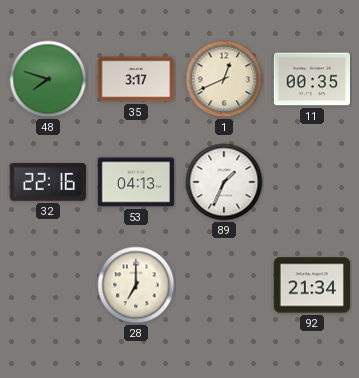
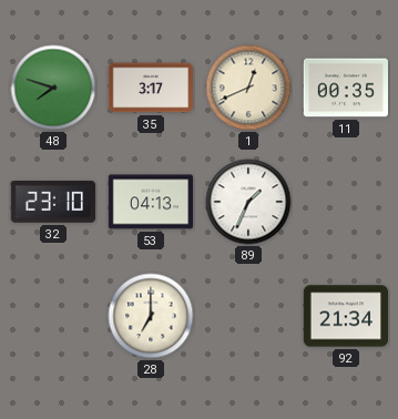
32: 22:16 -> 23:10 (53, 202)
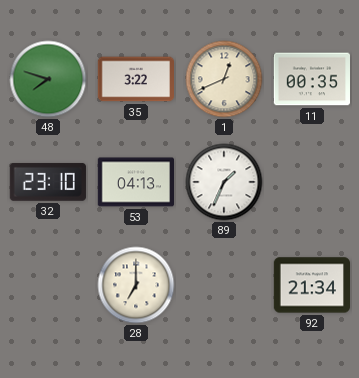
35: 3:17 -> 3:22 (135, 79)
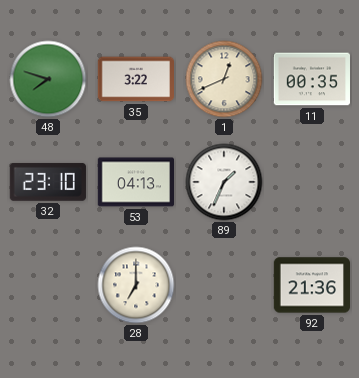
92: 21:34 -> 21:36 (312, 285)
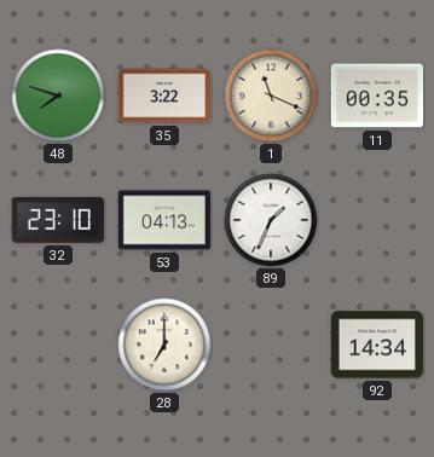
1: 12:41 -> 11:19 (271, 96)
92: 21:36 -> 14:34 (377, 345)
